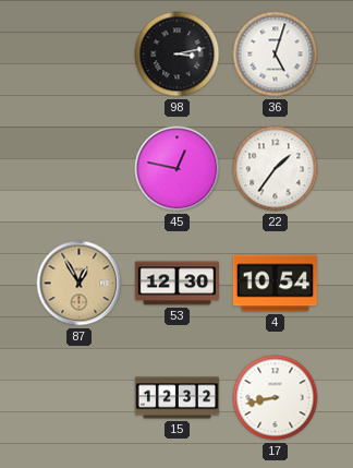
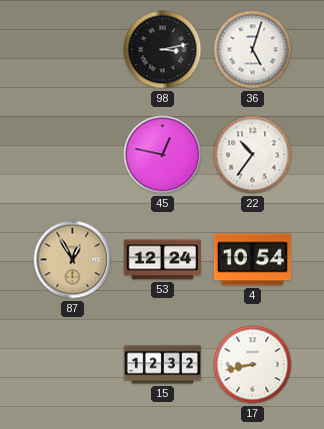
22: 1:36 -> 10:36 (253, 155)
53: 12:30 -> 12:24 (162, 260)
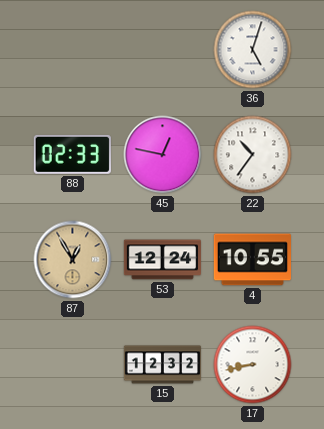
98: 3:13 -> none (163, 50)
88: none -> 02:33 (72, 154)
4: 10:54 -> 10:55 (252, 260)
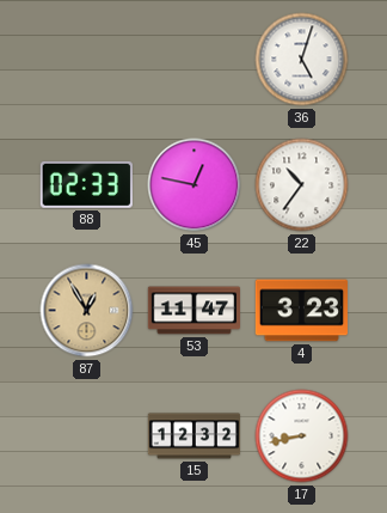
53: 12:24 -> 11:47 (193, 311)
4: 10:55 -> 3:23 (301, 311)
